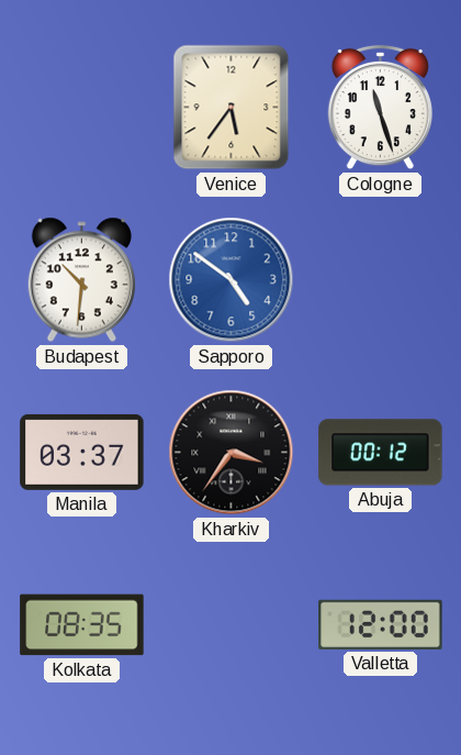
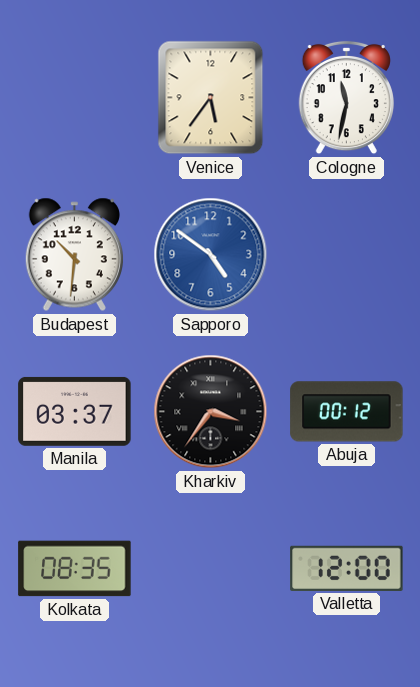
Cologne: 11:27 -> 11:32 (346, 98)
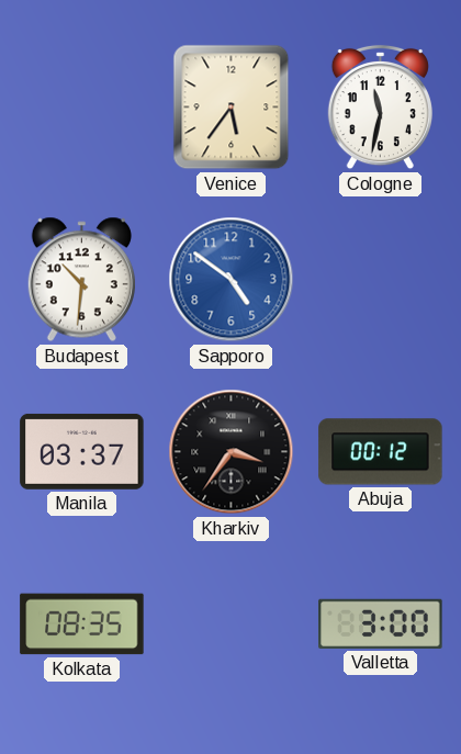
Valletta: 12:00 -> 3:00 (381, 623)
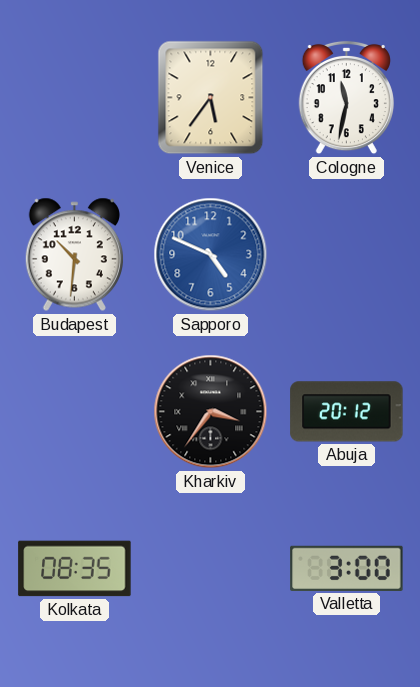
Sapporo: 4:51 -> 4:49 (211, 255)
Manila: 03:37 -> none (82, 451)
Abuja: 00:12 -> 20:12 (347, 412)
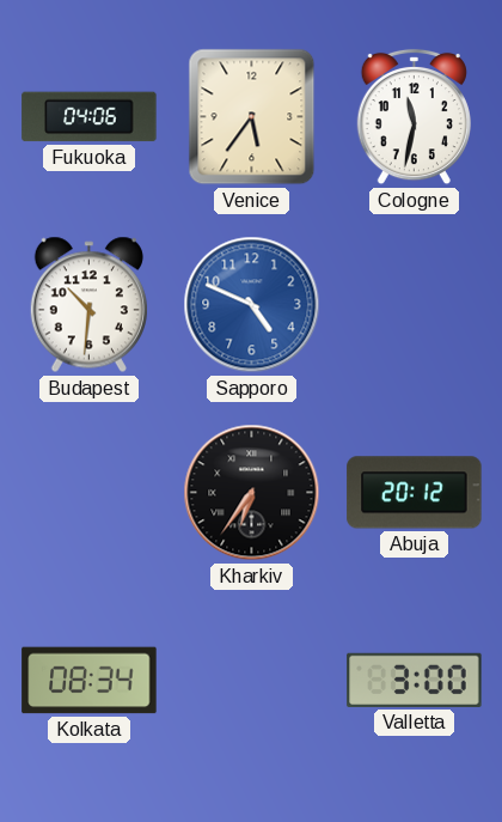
Fukuoka: none -> 04:06 (90, 117)
Kharkiv: 3:36 -> 6:36 (252, 493)
Kolkata: 08:35 -> 08:34 (90, 681)
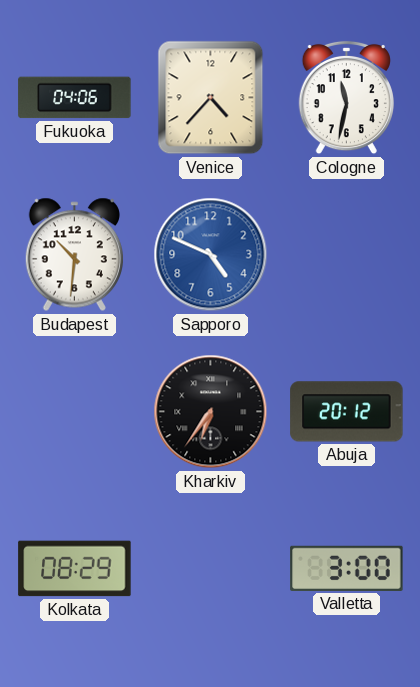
Venice: 5:36 -> 4:37 (211, 98)
Kolkata: 08:34 -> 08:29 (75, 569)
